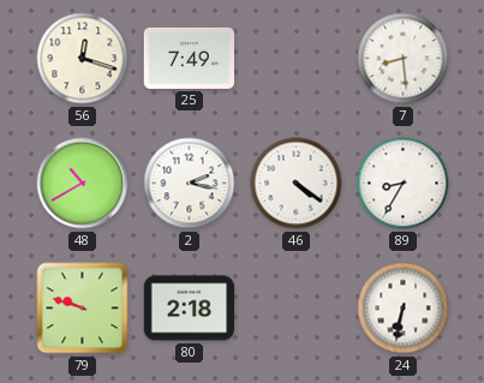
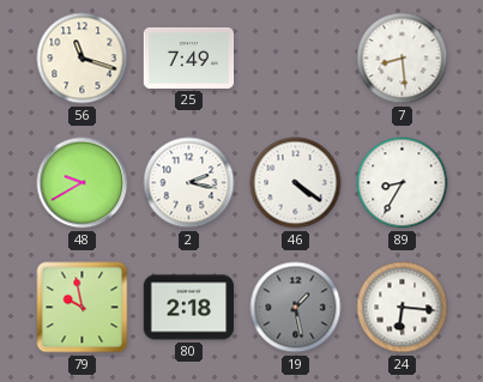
56: 12:18 -> 11:18 (83, 59)
48: 10:40 -> 9:40 (83, 183)
79: 9:48 -> 9:58 (83, 308)
19: none -> 1:28 (296, 308)
24: 6:32 -> 6:16 (403, 308)
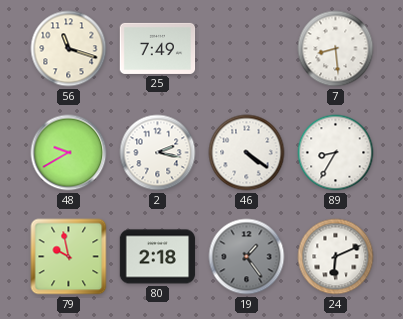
19: 1:28 -> 1:24 (247, 257)
24: 6:16 -> 6:11 (336, 257)
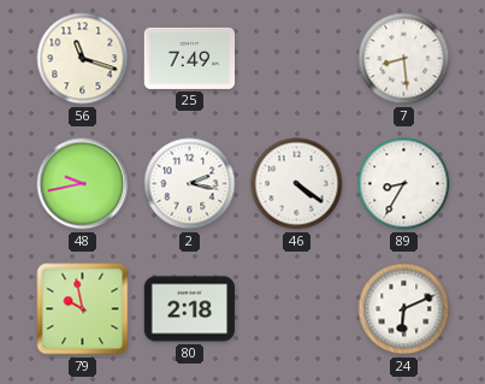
48: 9:40 -> 9:43 (83, 184)
19: 1:24 -> none (247, 257)
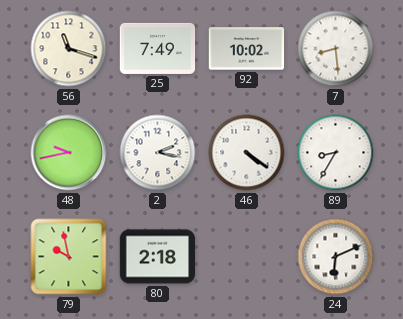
92: none -> 10:02 (247, 49)
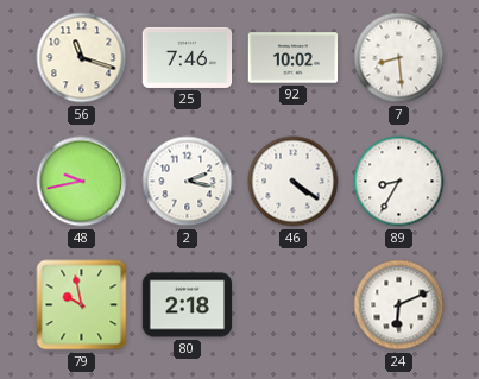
25: 7:49 -> 7:46 (188, 57)
